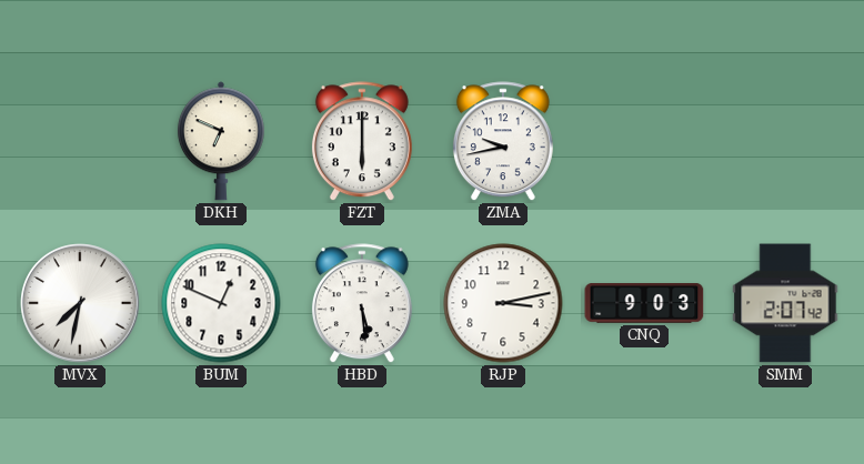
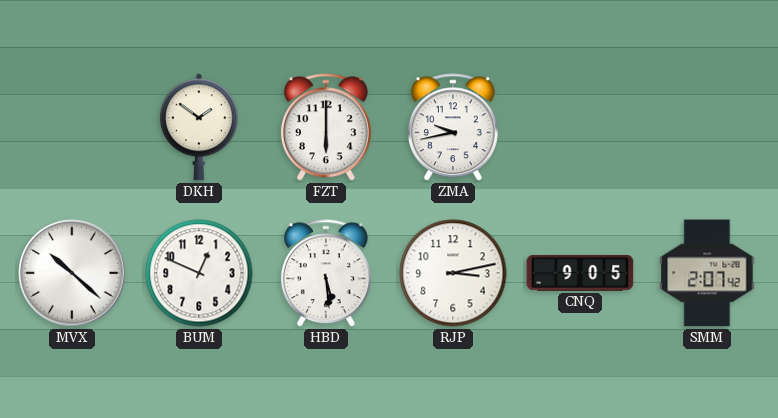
DKH: 6:49 -> 1:51 (199, 127)
MVX: 7:32 -> 10:22 (72, 273)
CNQ: 9:03 -> 9:05 (580, 274)
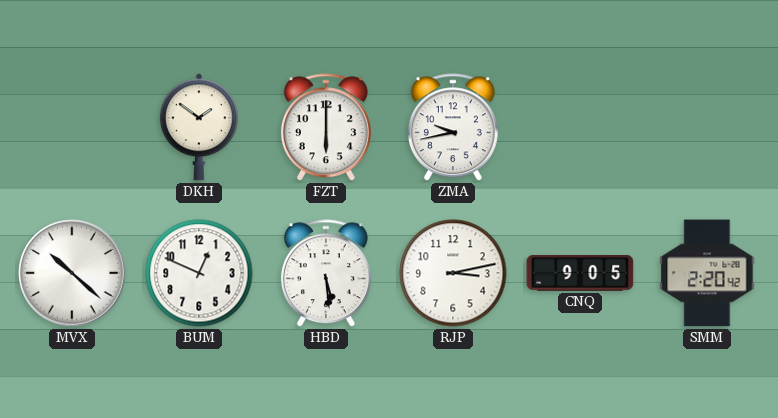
SMM: 2:07 -> 2:20 (707, 273)
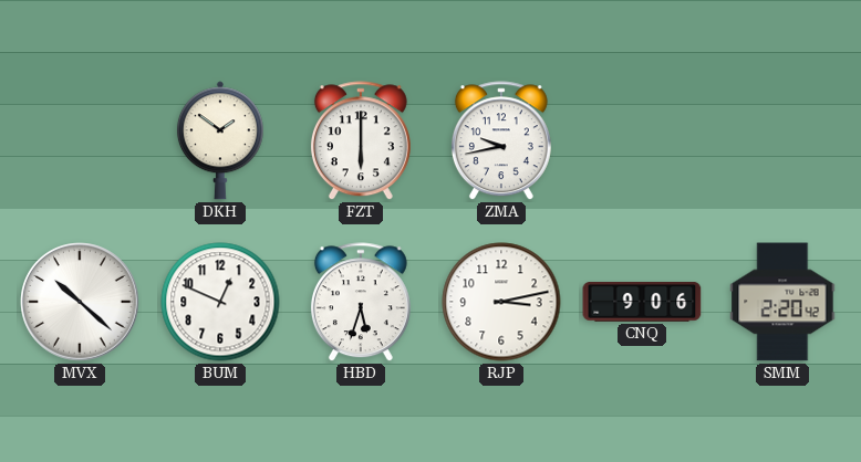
HBD: 5:29 -> 5:33 (361, 303)
CNQ: 9:05 -> 9:06 (642, 303)
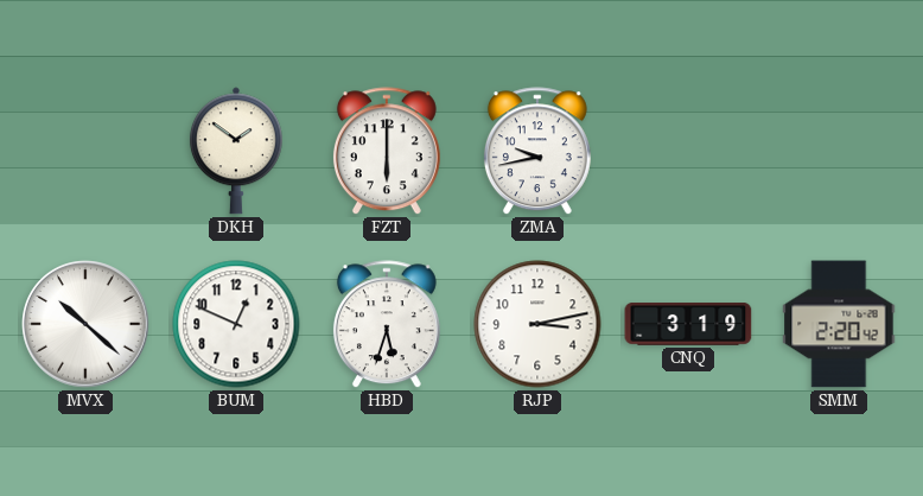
CNQ: 9:06 -> 3:19 (688, 325)
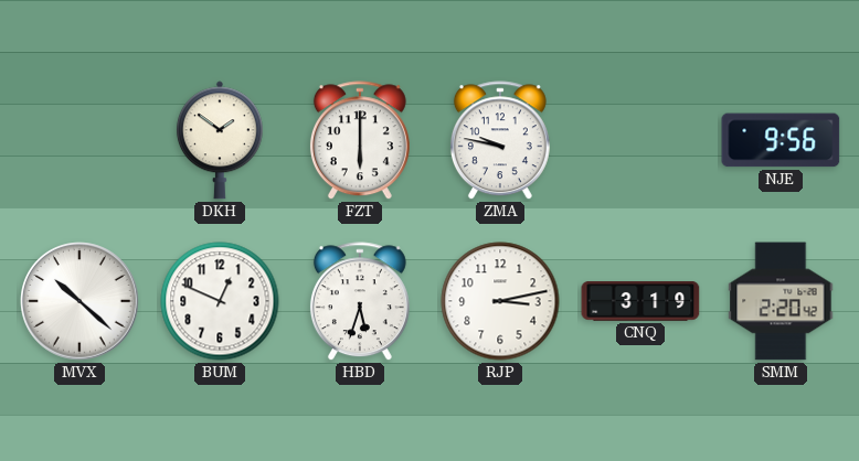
ZMA: 9:43 -> 9:47 (500, 141)
NJE: none -> 9:56 (781, 140)
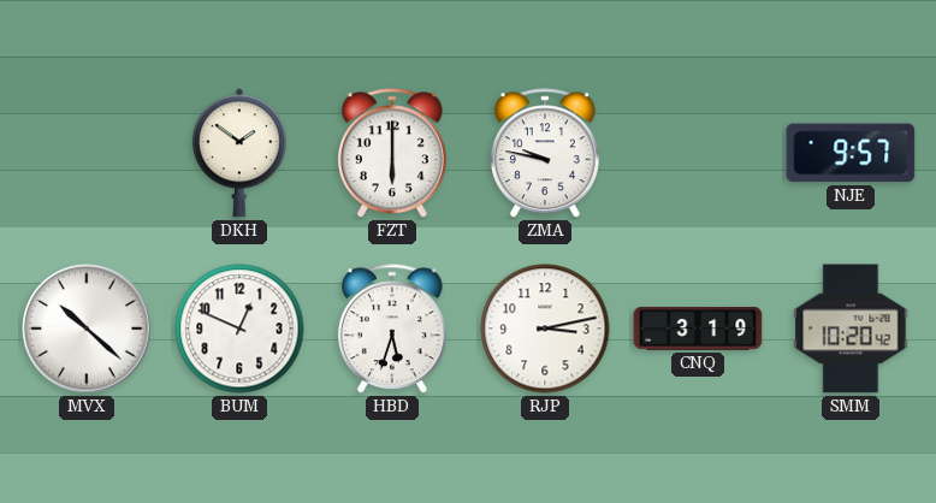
NJE: 9:56 -> 9:57 (851, 153)
SMM: 2:20 -> 10:20 (851, 329)
